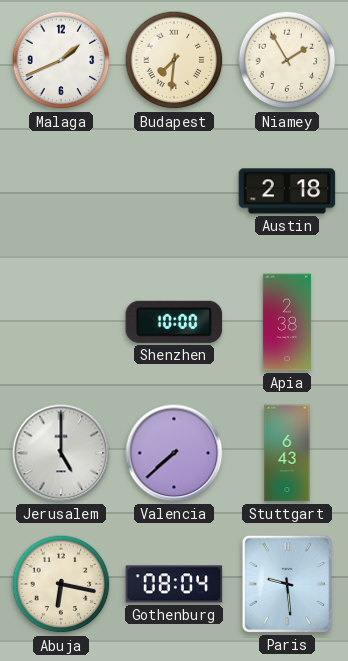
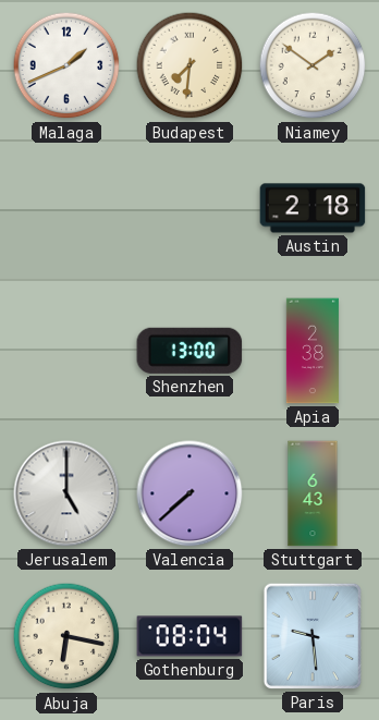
Niamey: 1:55 -> 1:51 (313, 65)
Shenzhen: 10:00 -> 13:00 (189, 351)
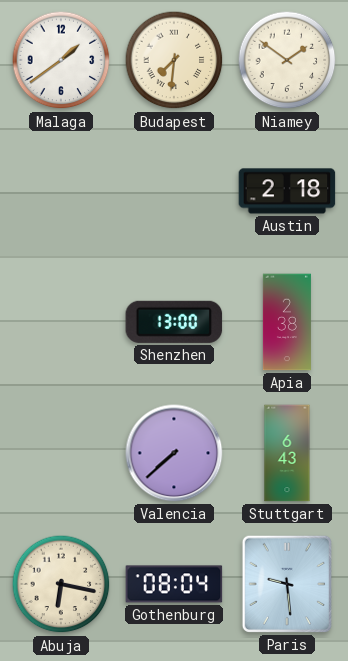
Malaga: 1:41 -> 1:39 (61, 60)
Jerusalem: 5:00 -> none (66, 493)
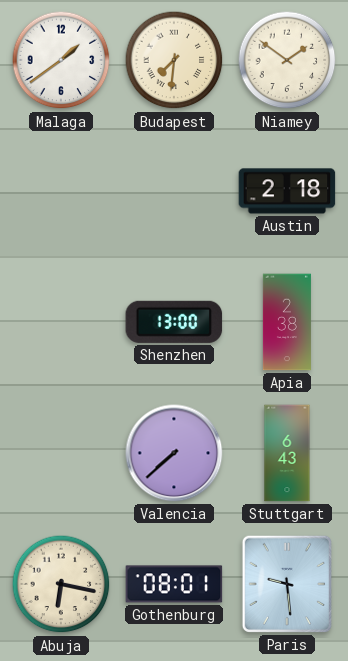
Gothenburg: 08:04 -> 08:01 (174, 584)
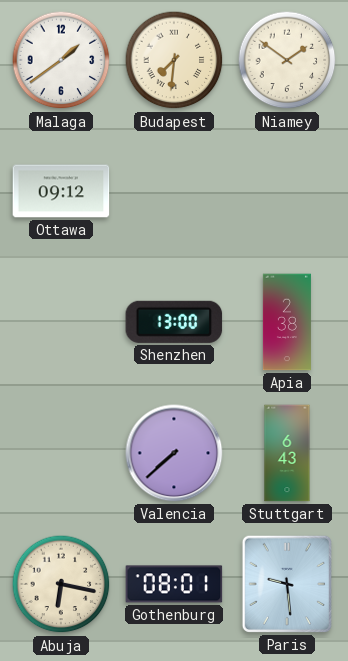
Ottawa: none -> 09:12 (61, 191)
Austin: 2:18 -> none (287, 191)
